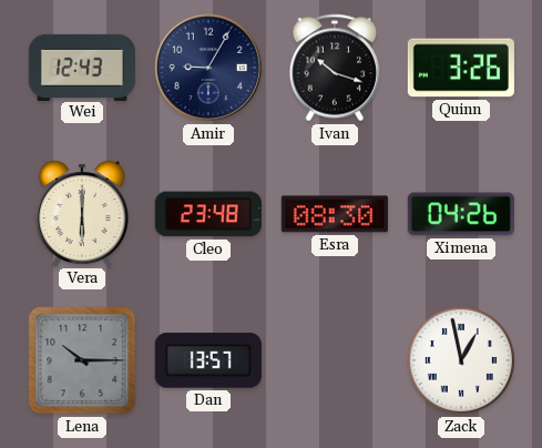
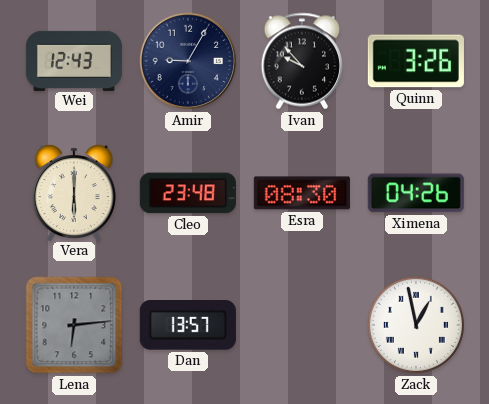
Ivan: 10:18 -> 9:53 (302, 61)
Lena: 10:15 -> 6:14 (74, 325)
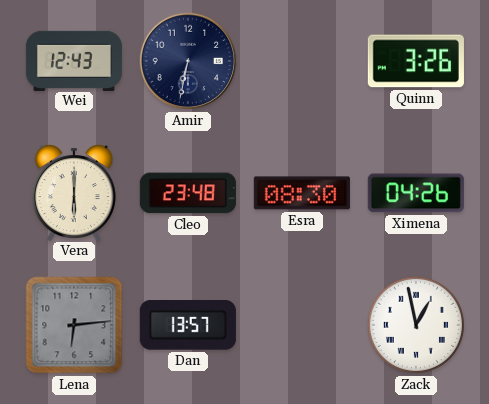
Amir: 9:05 -> 6:32 (188, 61)
Ivan: 9:53 -> none (302, 61)
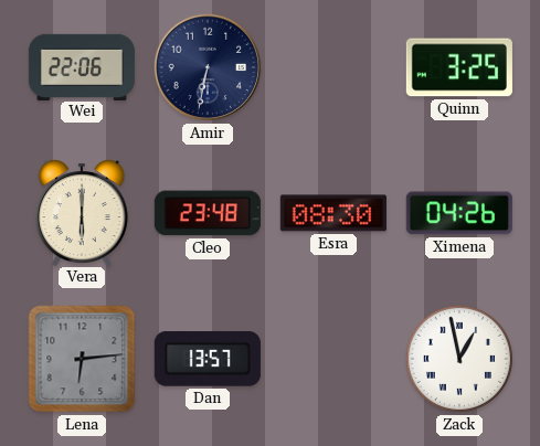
Wei: 12:43 -> 22:06 (82, 66)
Quinn: 3:26 -> 3:25 (459, 67)
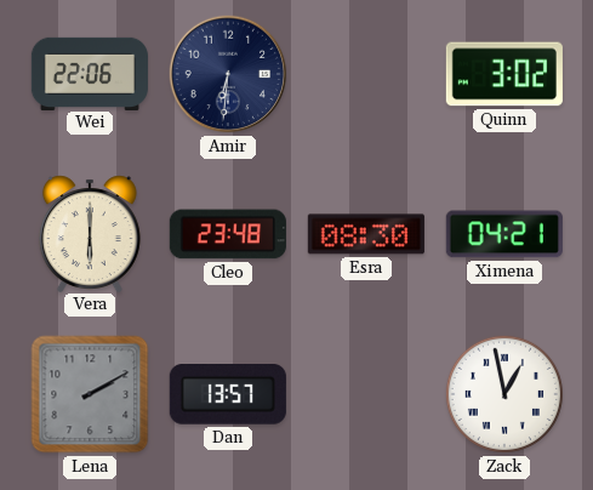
Amir: 6:32 -> 6:31 (228, 74)
Quinn: 3:25 -> 3:02 (504, 74)
Ximena: 04:26 -> 04:21 (504, 234)
Lena: 6:14 -> 2:10 (90, 394)
